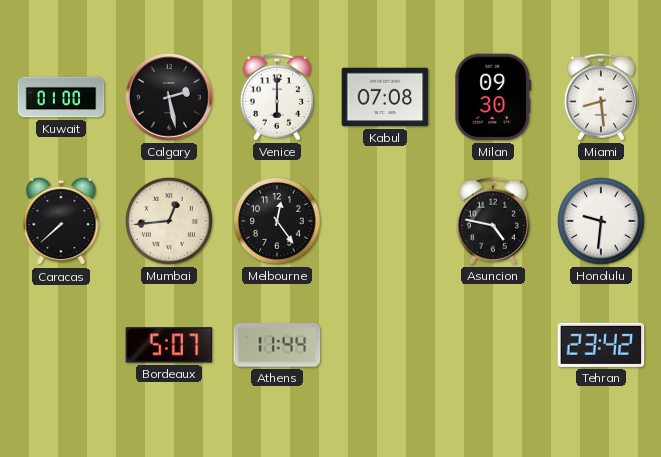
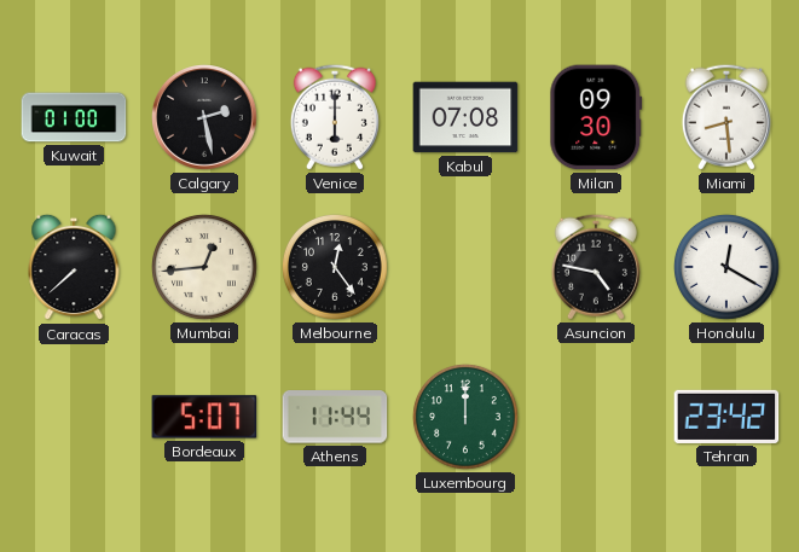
Honolulu: 9:31 -> 12:20 (728, 268)
Luxembourg: none -> 12:00 (467, 418)
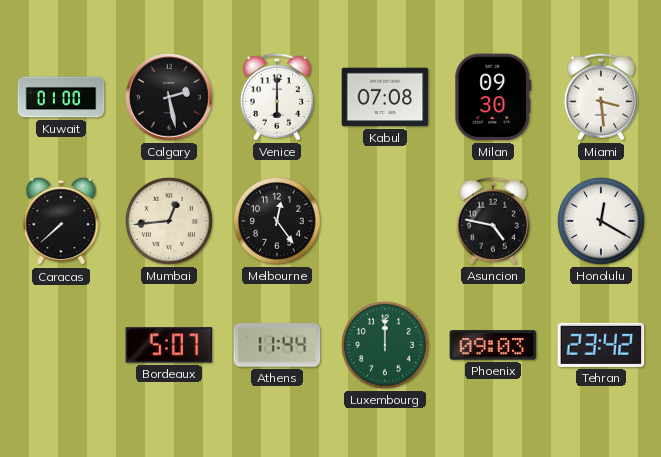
Miami: 8:29 -> 3:29 (601, 97)
Phoenix: none -> 09:03 (493, 345)
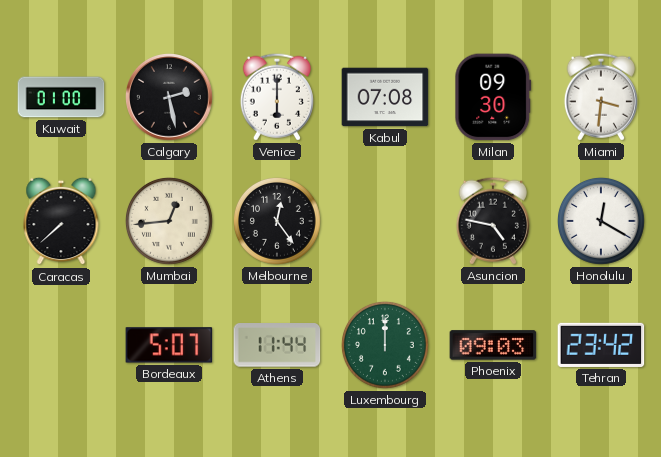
Miami: 3:29 -> 3:31 (601, 97)
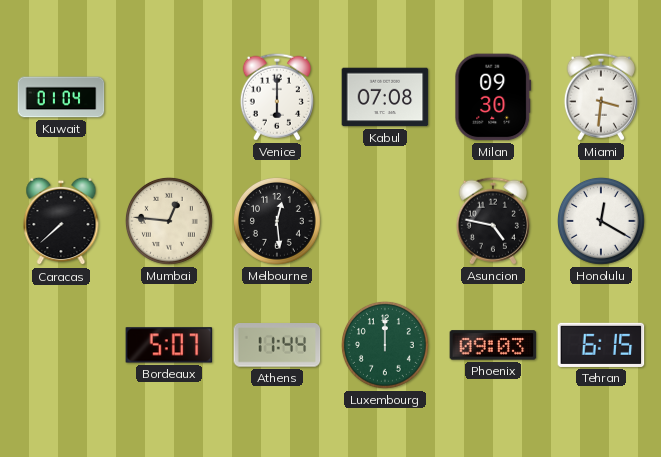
Kuwait: 01:00 -> 01:04 (61, 97)
Calgary: 2:28 -> none (170, 98)
Mumbai: 12:44 -> 12:46 (170, 222)
Melbourne: 12:24 -> 12:29 (278, 222)
Tehran: 23:42 -> 6:15 (601, 345)
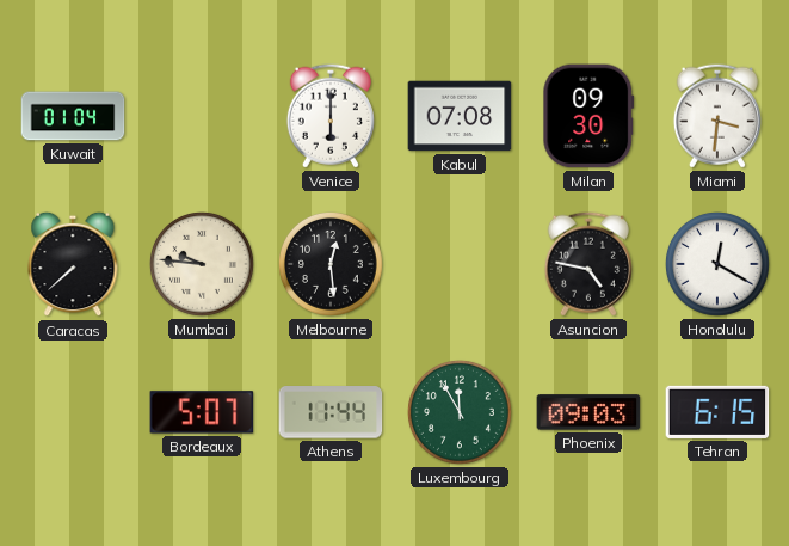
Mumbai: 12:46 -> 9:46 (203, 265)
Luxembourg: 12:00 -> 11:55 (461, 413)
